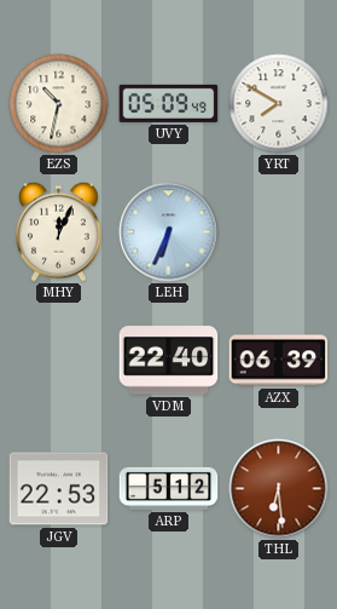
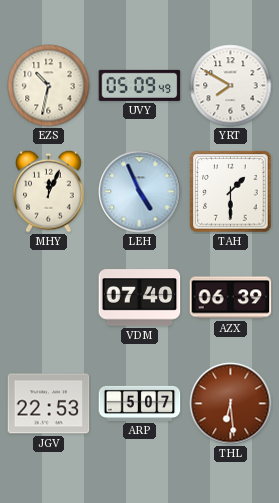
LEH: 6:34 -> 4:56 (140, 192)
TAH: none -> 1:30 (231, 192)
VDM: 22:40 -> 07:40 (140, 298)
ARP: 5:12 -> 5:07 (140, 403)
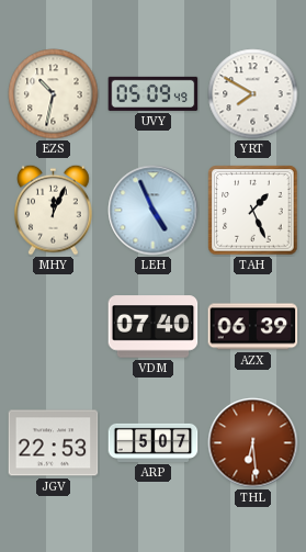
TAH: 1:30 -> 1:26 (253, 211)
